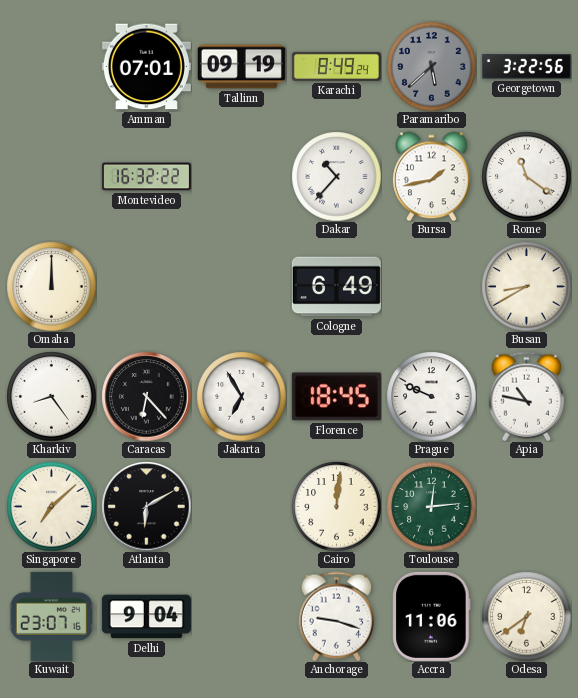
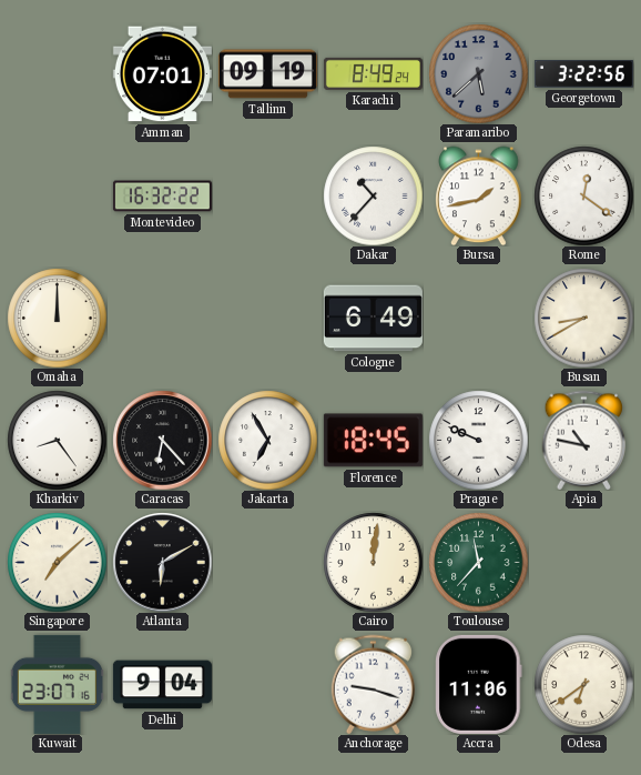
Rome: 11:21 -> 12:21 (583, 195)
Toulouse: 12:14 -> 11:37 (478, 562)
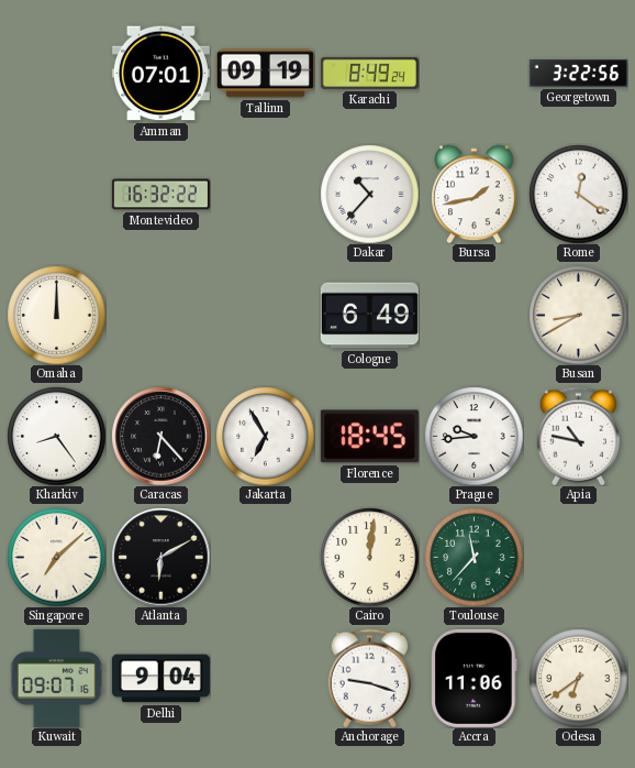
Paramaribo: 5:38 -> none (478, 73)
Prague: 9:49 -> 9:44 (474, 436)
Kuwait: 23:07 -> 09:07 (56, 678)
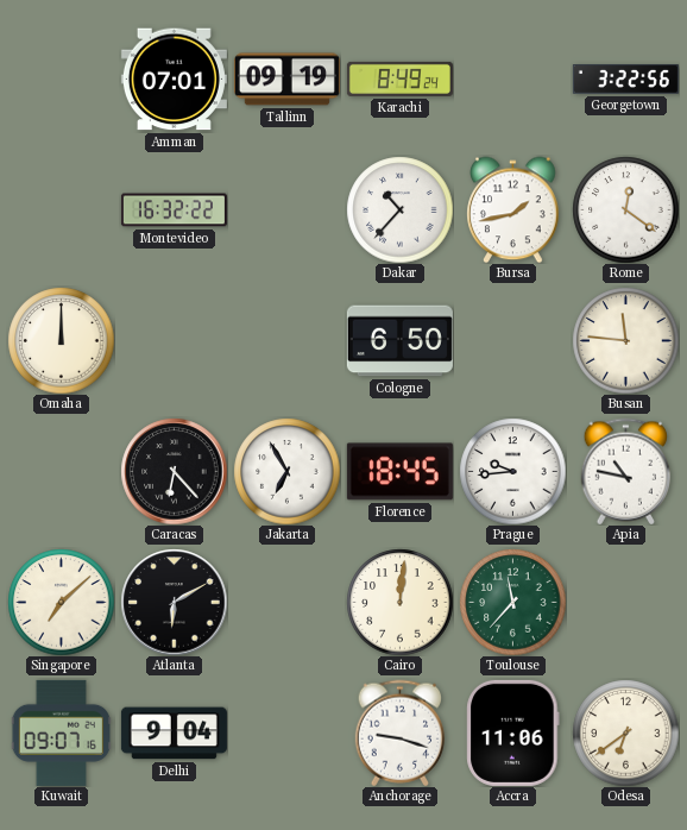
Cologne: 6:49 -> 6:50 (399, 341)
Busan: 8:40 -> 11:46 (625, 340)
Kharkiv: 8:24 -> none (56, 436)
